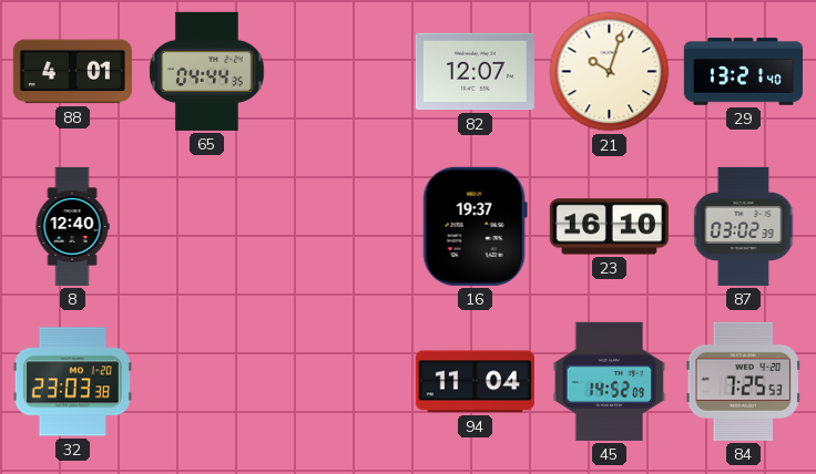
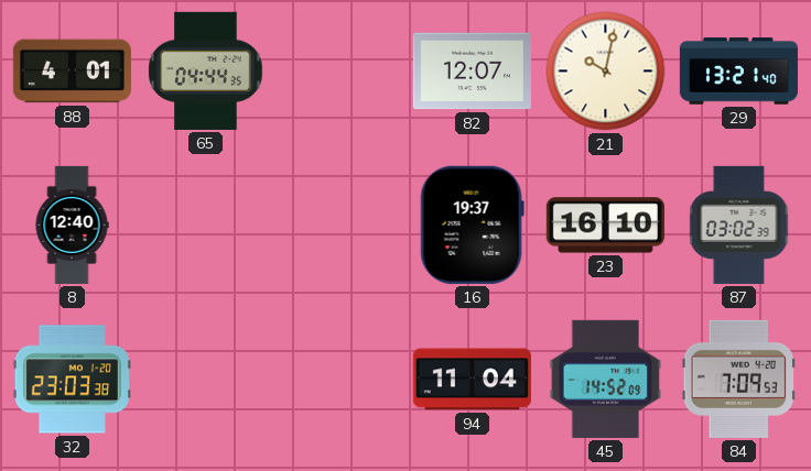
21: 10:03 -> 10:02 (606, 72)
84: 7:25 -> 7:09 (738, 379)
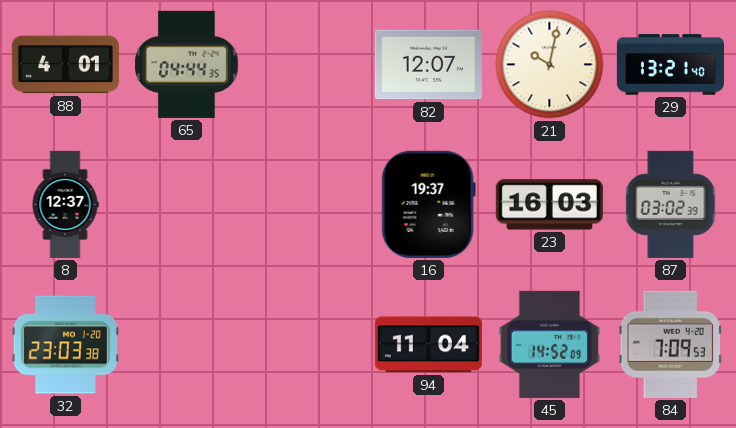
8: 12:40 -> 12:37 (65, 204)
23: 16:10 -> 16:03 (549, 205)
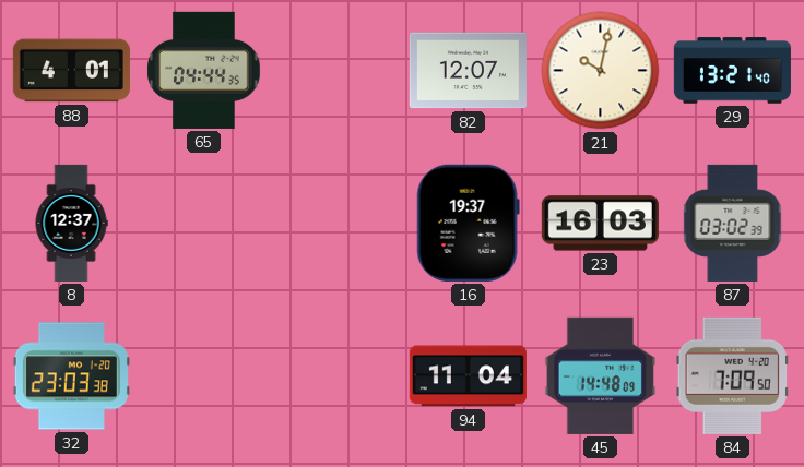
45: 14:52 -> 14:48 (601, 375)
84: 7:09:53 -> 7:09:50 (732, 375)
